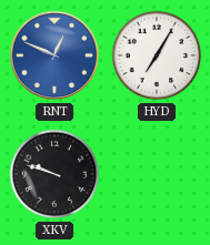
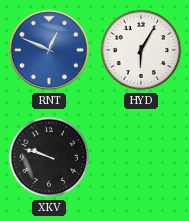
HYD: 7:05 -> 6:05 (141, 50)
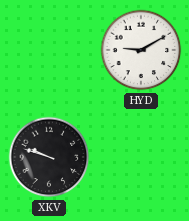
RNT: 12:49 -> none (49, 50)
HYD: 6:05 -> 9:10 (141, 50)
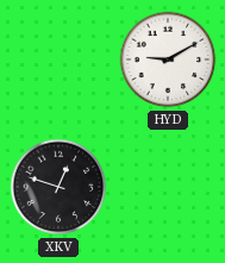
XKV: 9:48 -> 12:48 (58, 187)
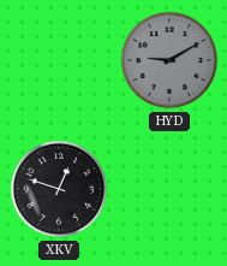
HYD dial: white -> grey (169, 60)
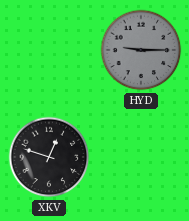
HYD: 9:10 -> 9:15 (141, 50)
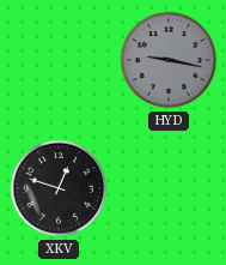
HYD: 9:15 -> 9:17 (169, 60)
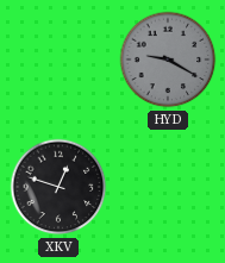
HYD: 9:17 -> 9:20 (168, 60)
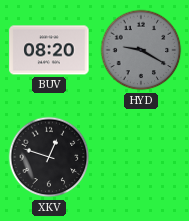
BUV: none -> 08:20 (49, 50)
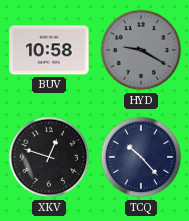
BUV: 08:20 -> 10:58 (49, 50)
TCQ: none -> 10:23 (141, 157)
